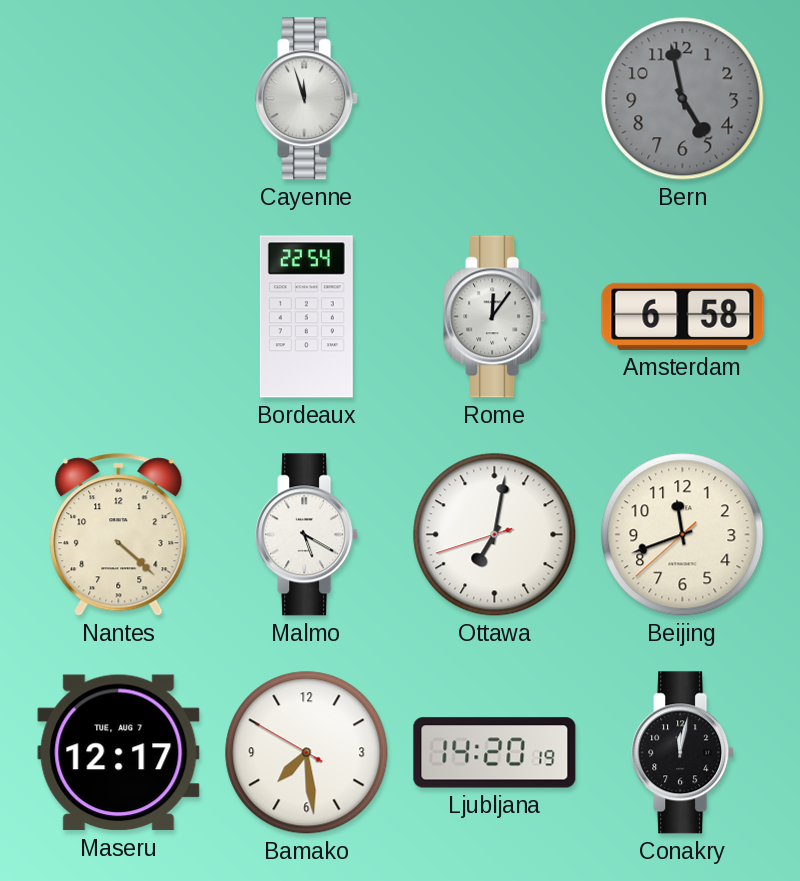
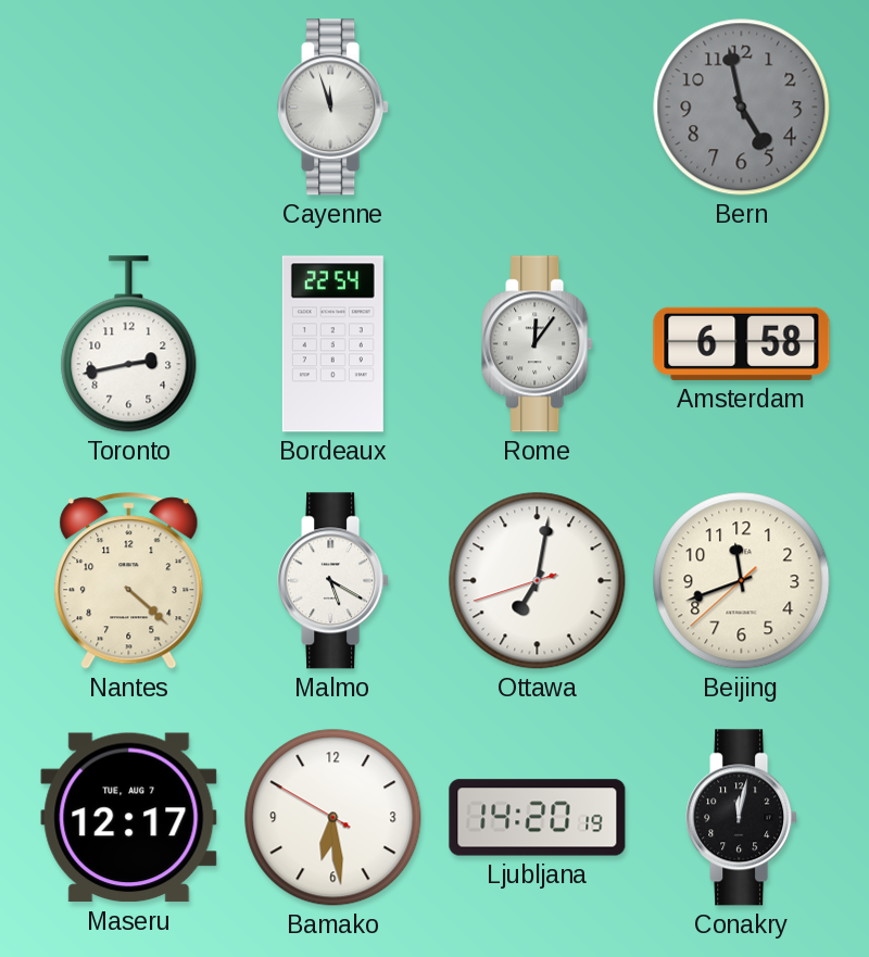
Toronto: none -> 2:43 (129, 344)
Bamako: 7:28 -> 6:28 (333, 818)
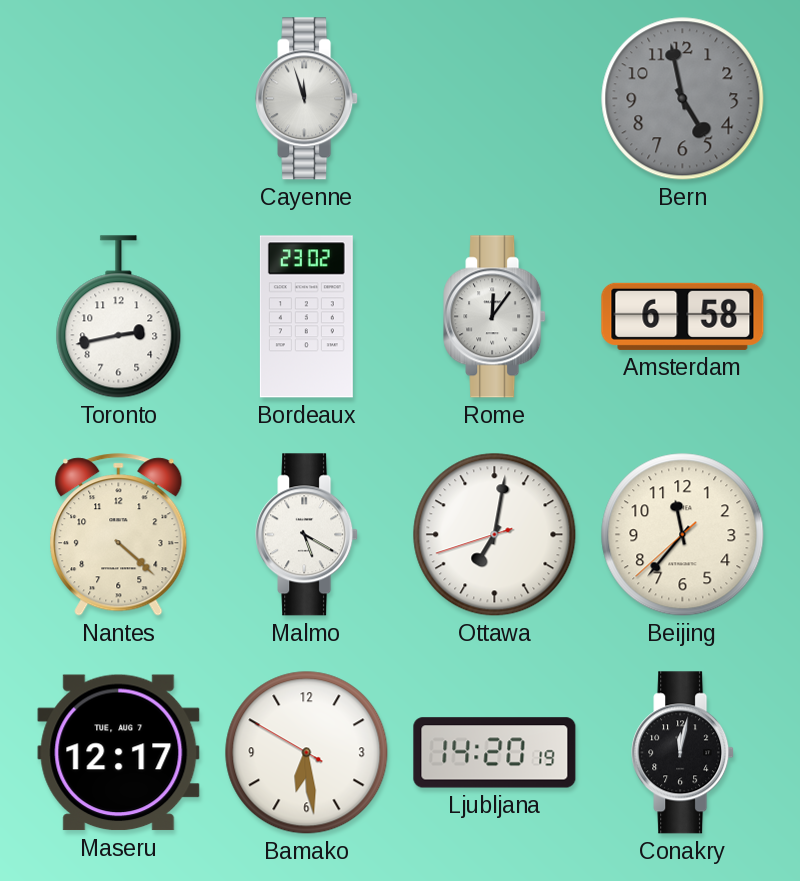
Bordeaux: 22:54 -> 23:02 (306, 317)
Beijing: 11:41 -> 11:36 (683, 535)
